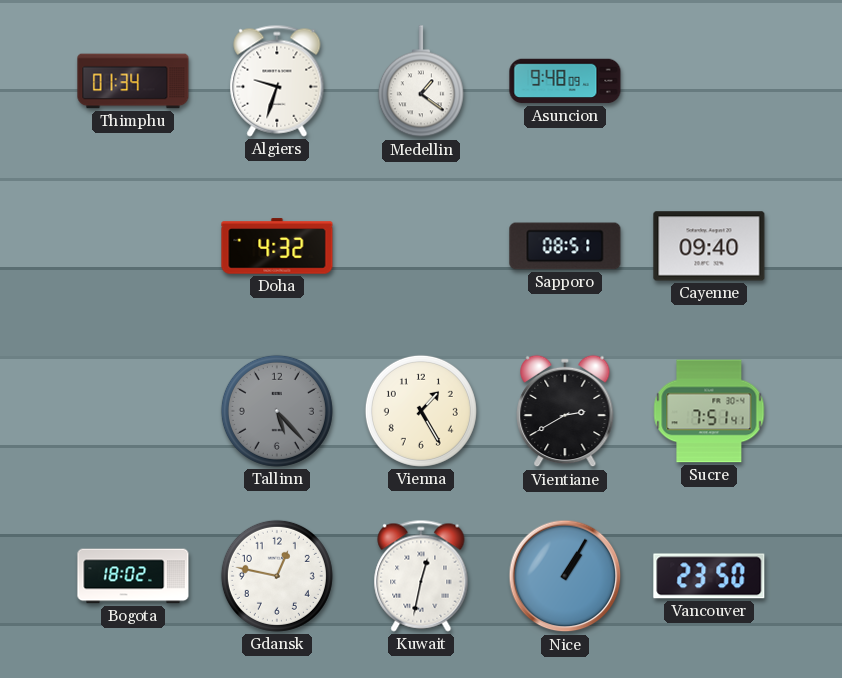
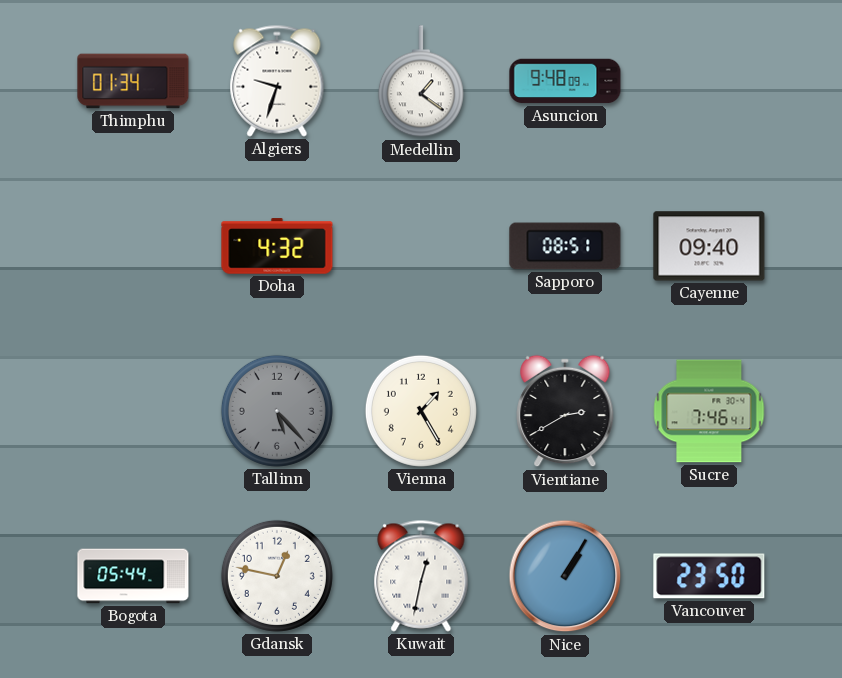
Sucre: 7:51 -> 7:46 (709, 411)
Bogota: 18:02 -> 05:44 (133, 576)
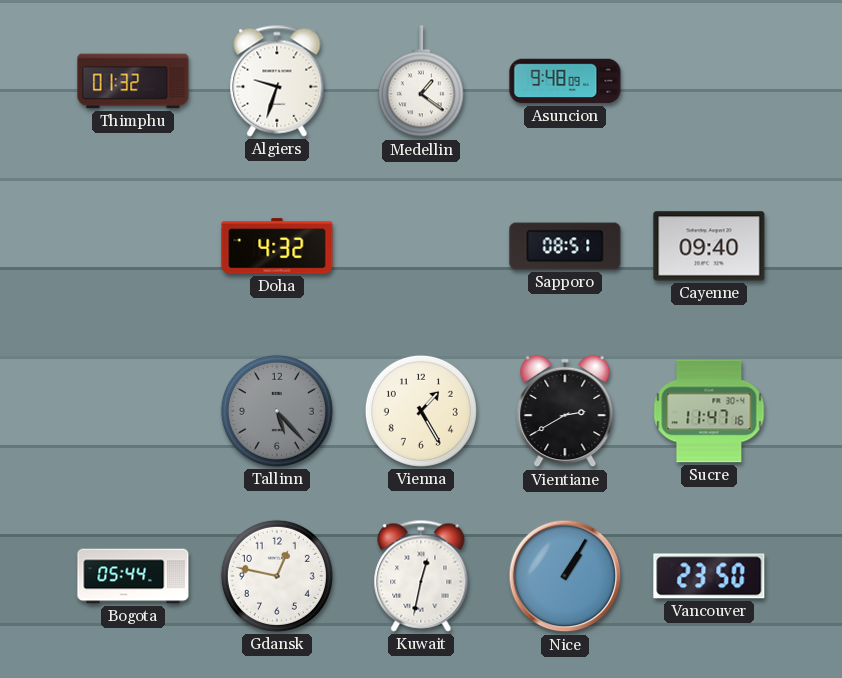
Thimphu: 01:34 -> 01:32 (133, 81)
Sucre: 7:46 -> 11:47 (709, 411)
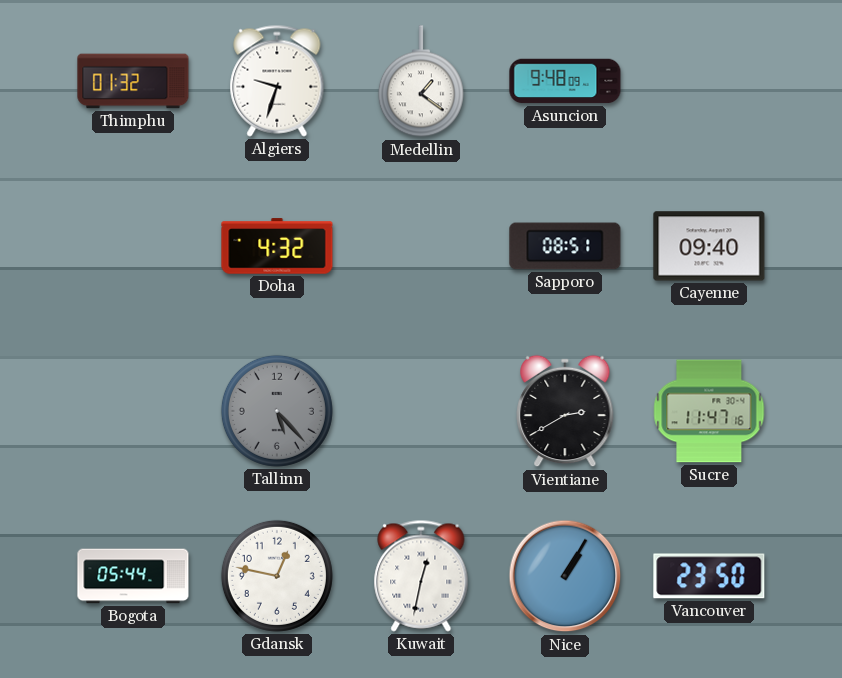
Vienna: 1:25 -> none (421, 411)
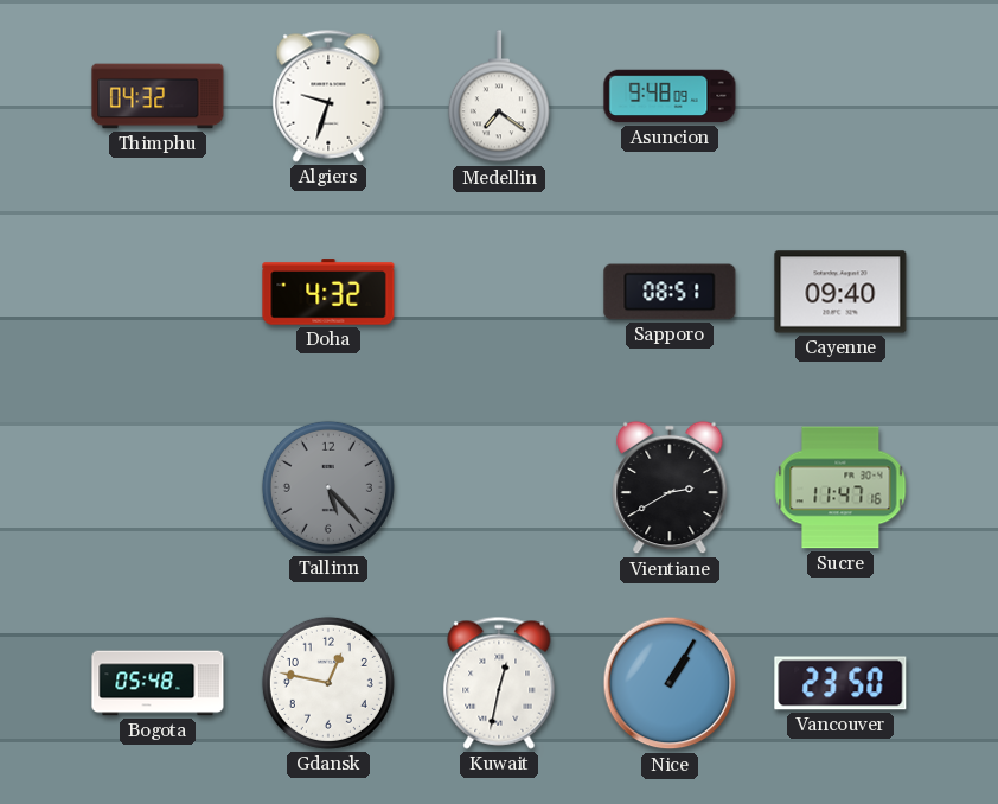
Thimphu: 01:32 -> 04:32 (158, 96)
Medellin: 1:21 -> 7:21 (499, 97)
Bogota: 05:44 -> 05:48 (158, 683)
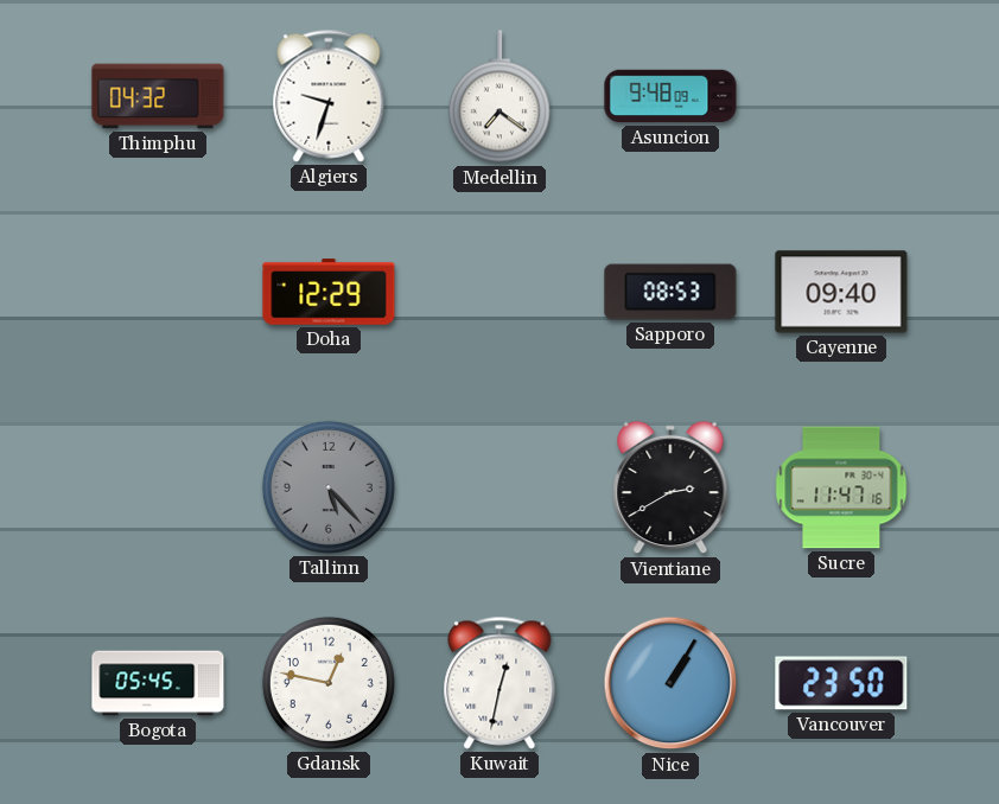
Doha: 4:32 -> 12:29 (329, 292)
Sapporo: 08:51 -> 08:53 (670, 292)
Bogota: 05:48 -> 05:45 (158, 683)
